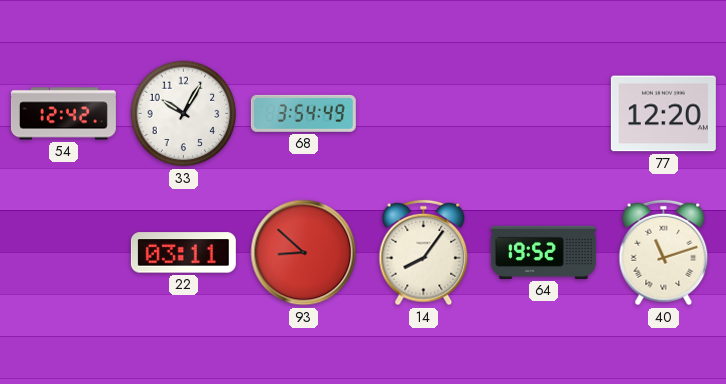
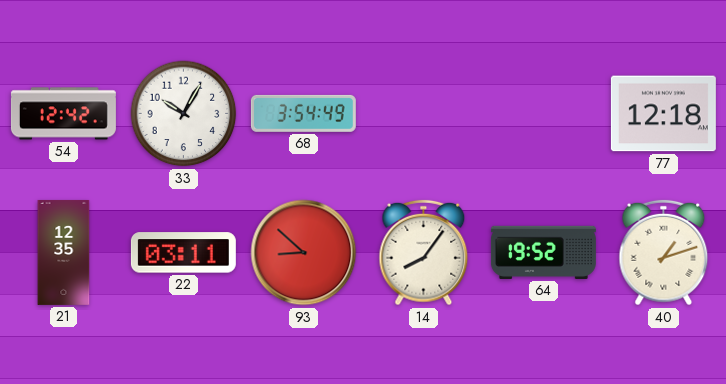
77: 12:20 -> 12:18 (663, 114)
21: none -> 12:35 (64, 252)
40: 11:12 -> 1:12 (664, 253)
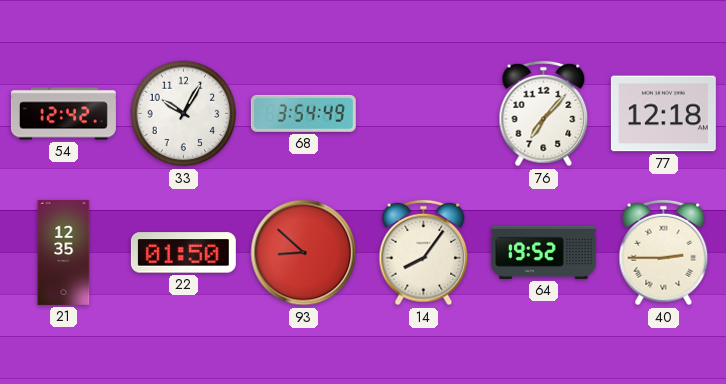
76: none -> 7:07 (544, 114)
22: 03:11 -> 01:50 (183, 253)
40: 1:12 -> 2:45 (664, 253)
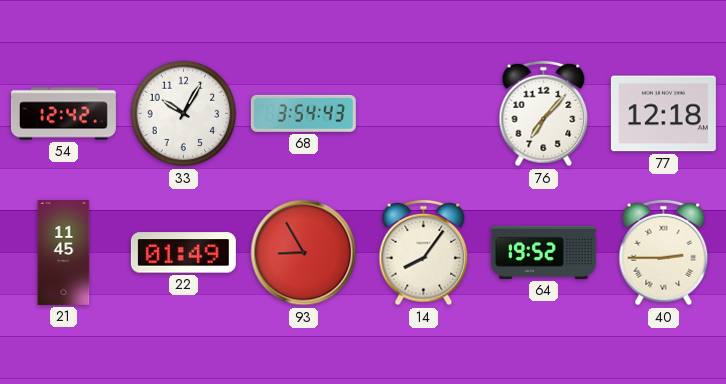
68: 3:54:49 -> 3:54:43 (303, 113)
21: 12:35 -> 11:45 (64, 252)
22: 01:50 -> 01:49 (183, 253)
93: 8:52 -> 8:55 (304, 253)
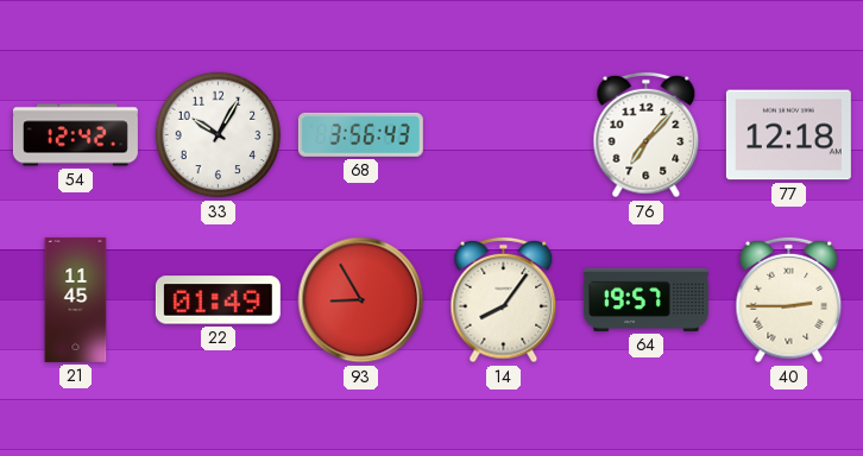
68: 3:54 -> 3:56 (360, 134)
64: 19:52 -> 19:57 (645, 299)
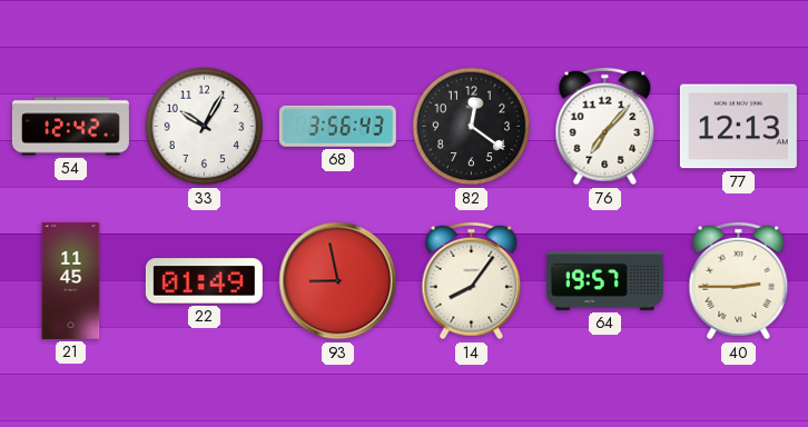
82: none -> 12:21 (472, 127)
77: 12:18 -> 12:13 (738, 127)
93: 8:55 -> 8:58 (338, 281)
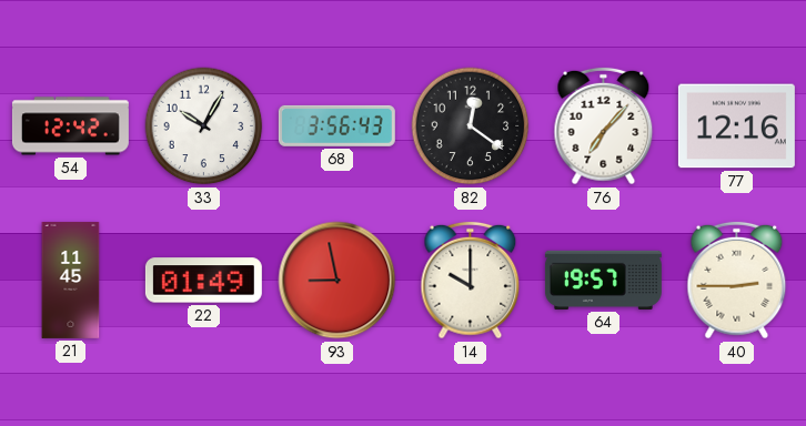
77: 12:13 -> 12:16 (736, 126)
14: 8:06 -> 10:00 (471, 281)
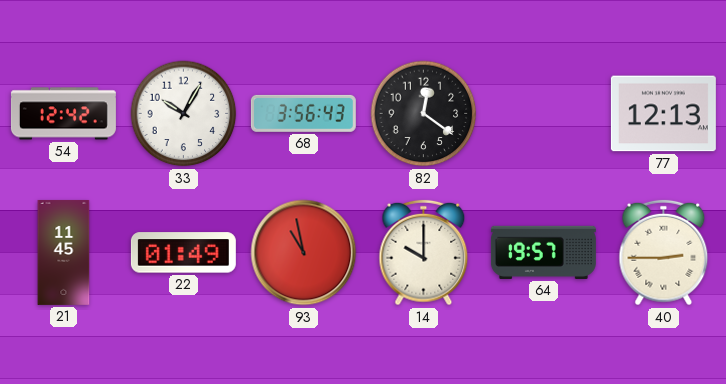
76: 7:07 -> none (604, 126)
77: 12:16 -> 12:13 (663, 114)
93: 8:58 -> 10:58 (304, 253)
